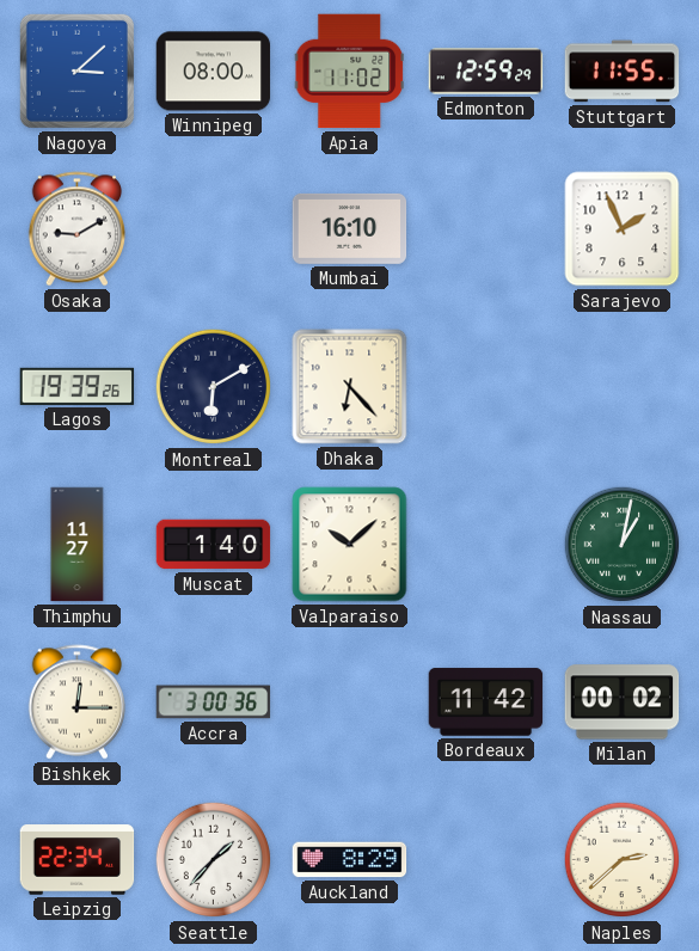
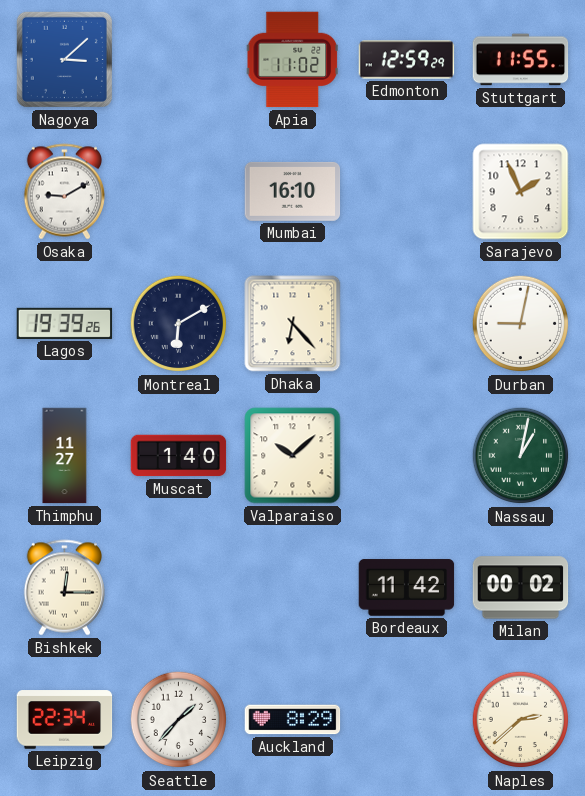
Winnipeg: 08:00 -> none (214, 72)
Durban: none -> 9:02 (521, 324)
Accra: 3:00 -> none (214, 702)
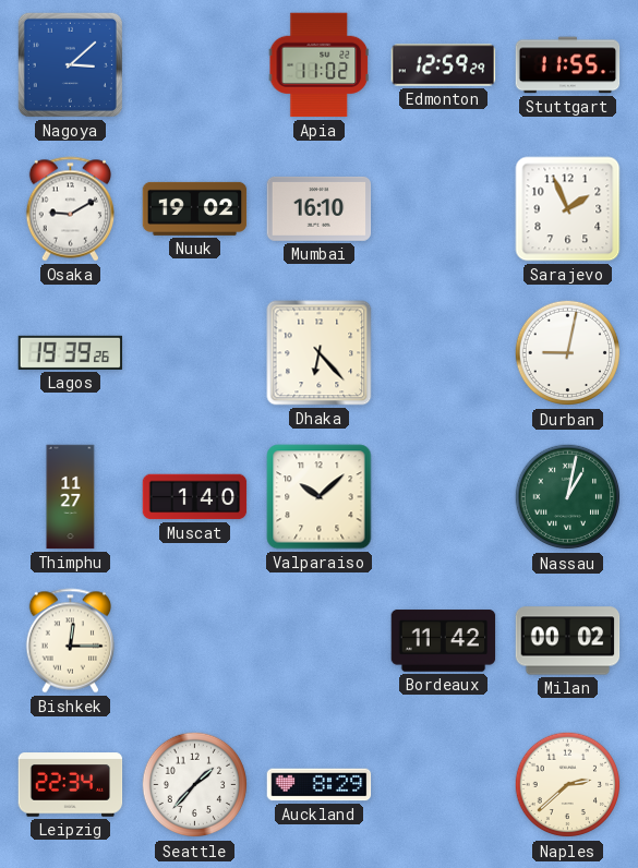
Nuuk: none -> 19:02 (195, 208)
Montreal: 6:10 -> none (179, 324)
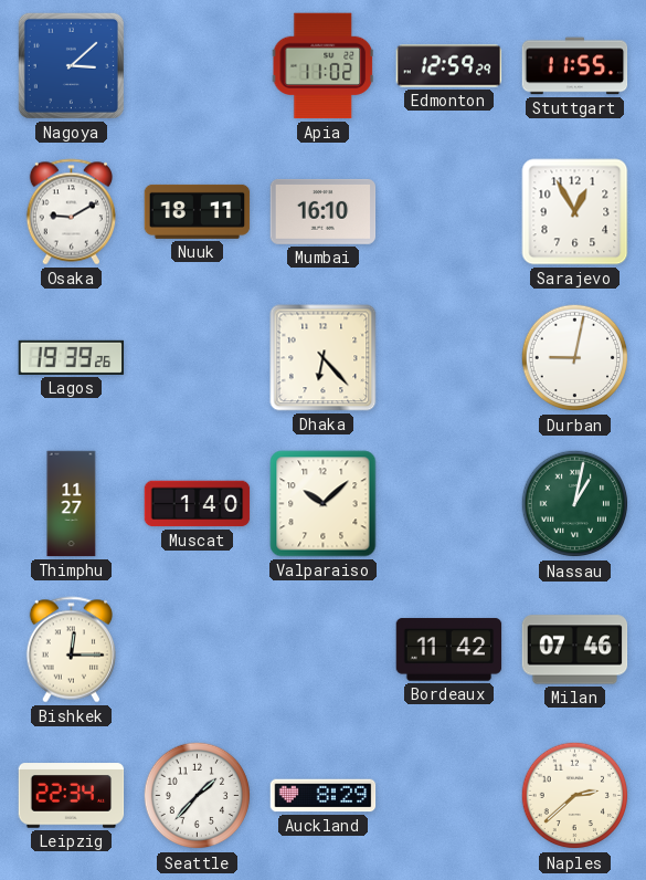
Nuuk: 19:02 -> 18:11 (198, 211)
Sarajevo: 1:56 -> 12:55 (575, 212)
Milan: 00:02 -> 07:46 (575, 650)
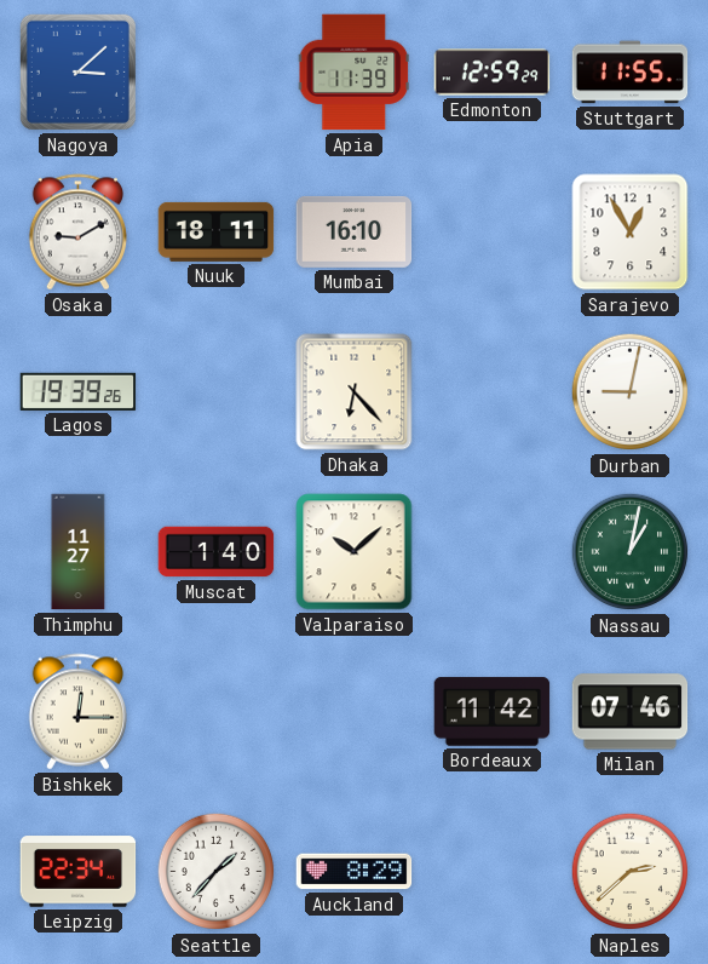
Apia: 11:02 -> 11:39 (353, 73)
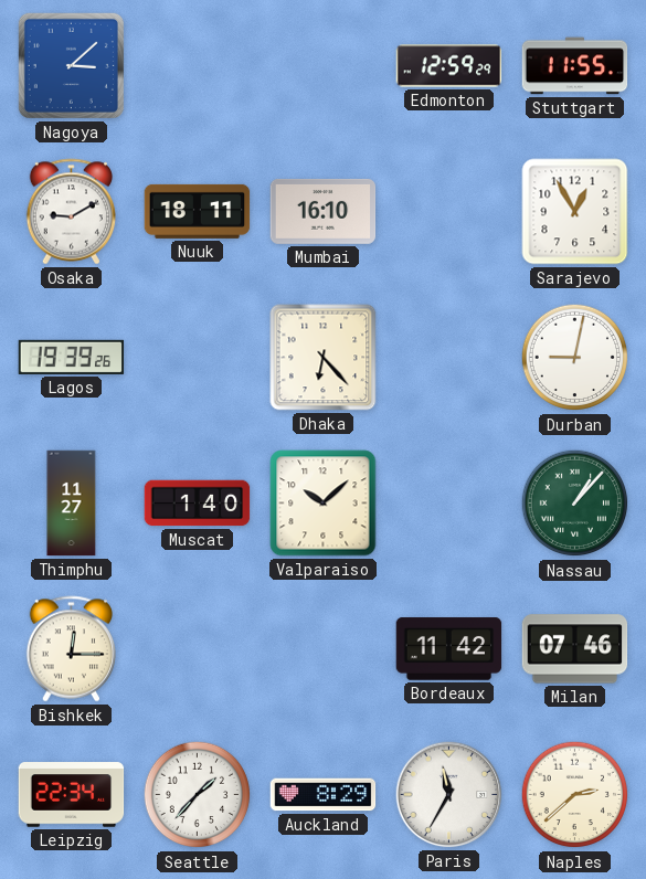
Apia: 11:39 -> none (353, 73)
Nassau: 1:02 -> 1:07 (575, 504)
Paris: none -> 11:35 (449, 795)
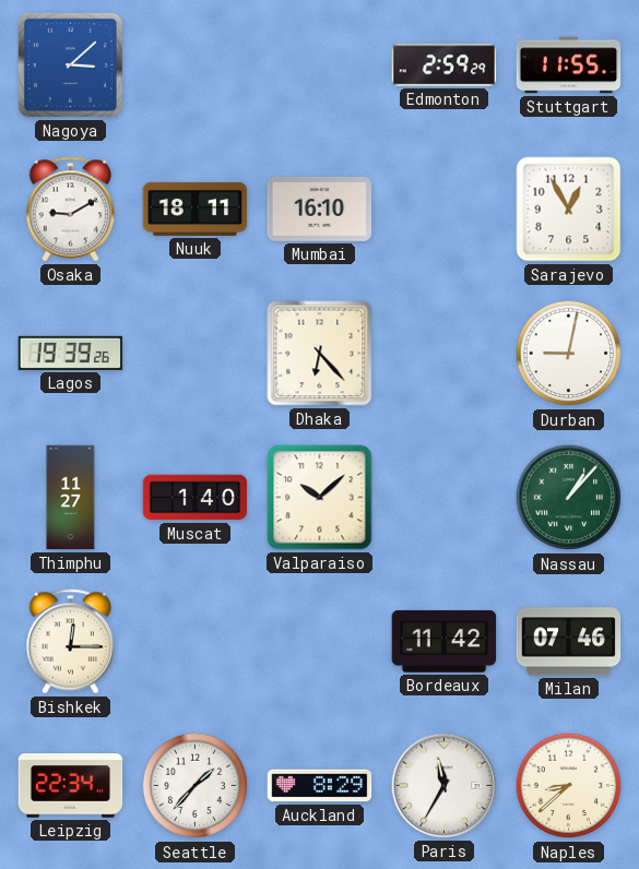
Edmonton: 12:59 -> 2:59 (445, 66)
Naples: 2:38 -> 8:38 (569, 786)
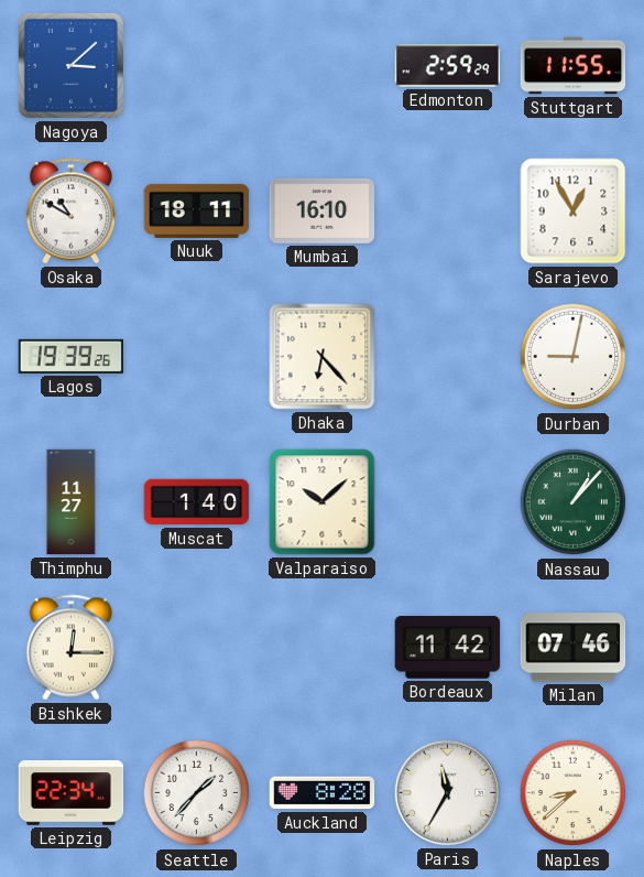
Osaka: 9:10 -> 10:50 (72, 212)
Auckland: 8:29 -> 8:28 (323, 793)
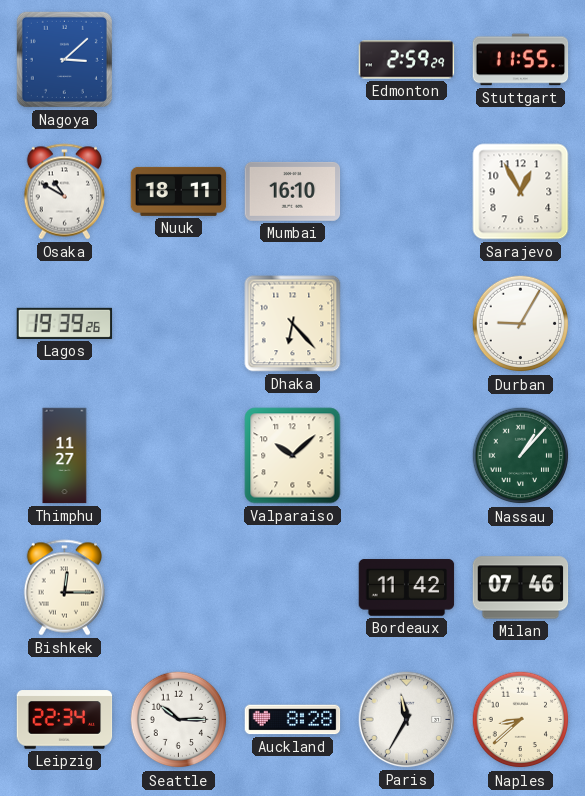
Durban: 9:02 -> 9:05 (521, 324)
Muscat: 1:40 -> none (197, 502)
Seattle: 1:37 -> 10:15 (179, 720)
